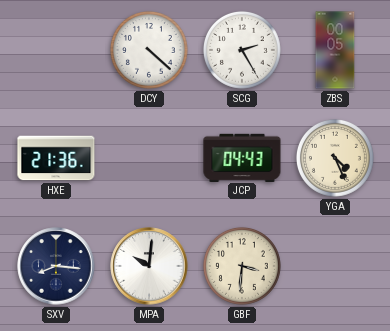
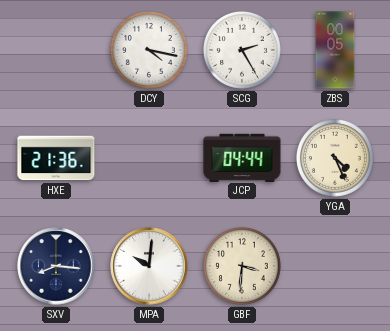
DCY: 4:22 -> 4:17 (149, 50)
JCP: 04:43 -> 04:44 (242, 157)
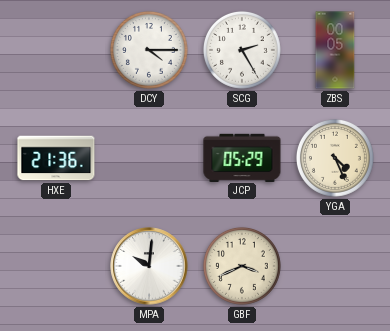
DCY: 4:17 -> 4:15 (149, 50)
JCP: 04:44 -> 05:29 (242, 157)
SXV: 8:16 -> none (56, 266)
GBF: 3:31 -> 3:41 (242, 266)
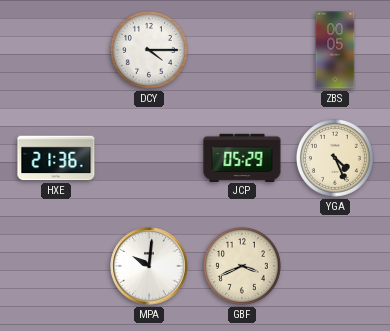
SCG: 2:25 -> none (242, 50)
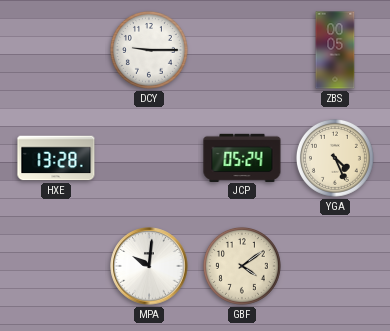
DCY: 4:15 -> 9:15 (149, 50)
HXE: 21:36 -> 13:28 (56, 158)
JCP: 05:29 -> 05:24 (242, 157)
GBF: 3:41 -> 4:09 (242, 266)
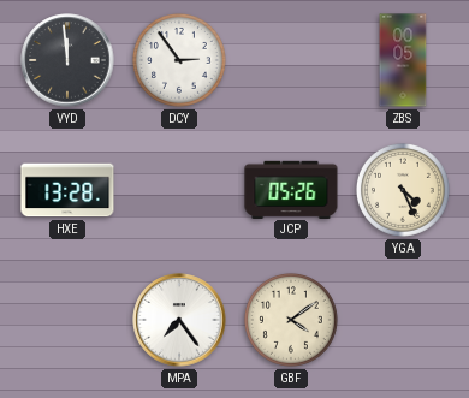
VYD: none -> 11:59 (67, 60)
DCY: 9:15 -> 2:54 (179, 60)
JCP: 05:24 -> 05:26 (291, 189)
MPA: 10:01 -> 7:24 (179, 320)
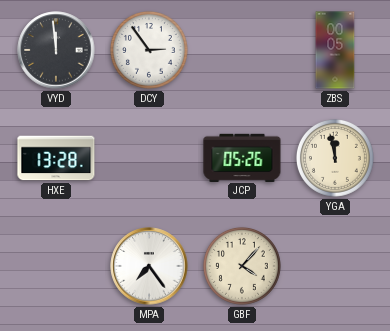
YGA: 4:26 -> 11:58 (335, 158)
GBF: 4:09 -> 4:07 (242, 266)
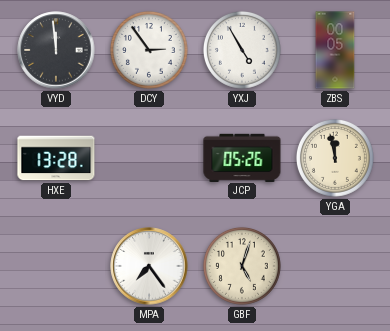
YXJ: none -> 4:55 (242, 50)
GBF: 4:07 -> 5:03 (242, 266)
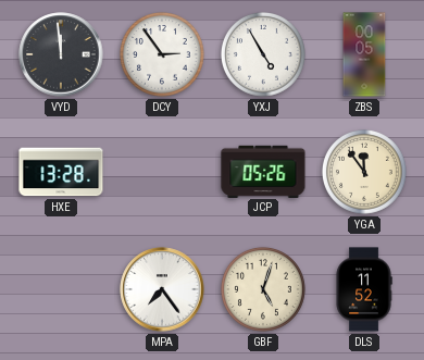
YGA: 11:58 -> 11:54 (364, 172)
DLS: none -> 11:52 (364, 289)
